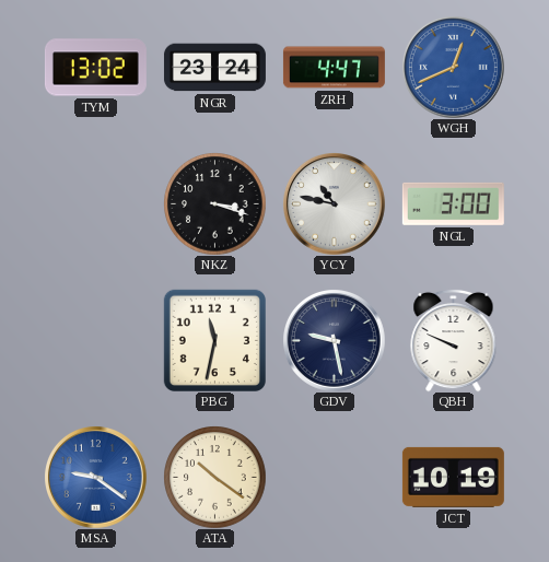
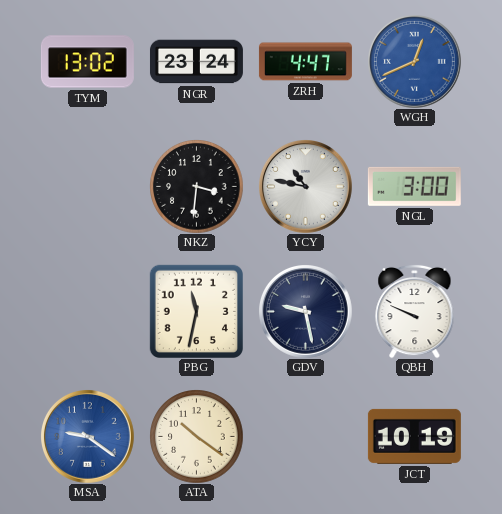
NKZ: 3:18 -> 3:31 (196, 186)
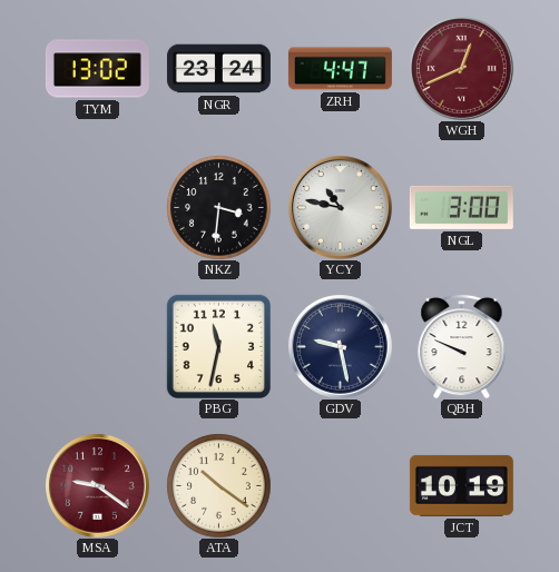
WGH dial: blue -> burgundy (462, 69)
MSA dial: blue -> burgundy (98, 486)
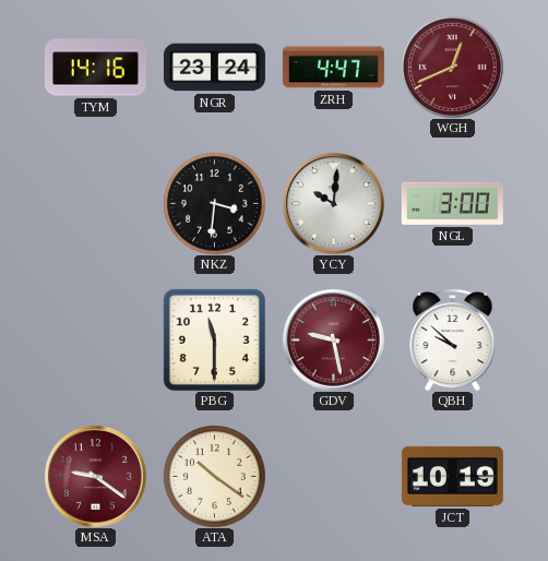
TYM: 13:02 -> 14:16 (95, 68)
YCY: 10:47 -> 10:01 (334, 204)
PBG: 11:32 -> 11:30 (214, 339)
GDV dial: navy -> burgundy (334, 341)
QBH: 9:49 -> 9:52 (453, 339)
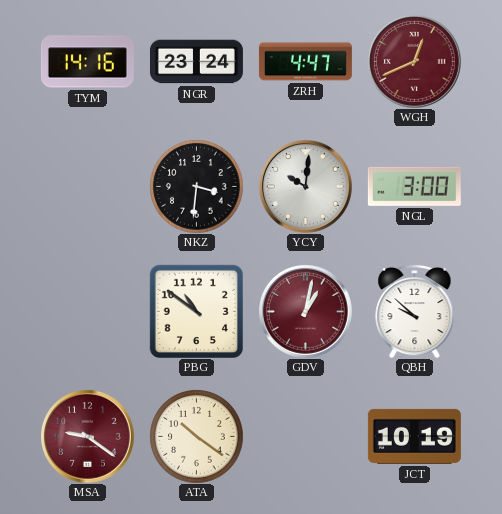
PBG: 11:30 -> 10:51 (196, 311)
GDV: 9:28 -> 1:02 (306, 312)
